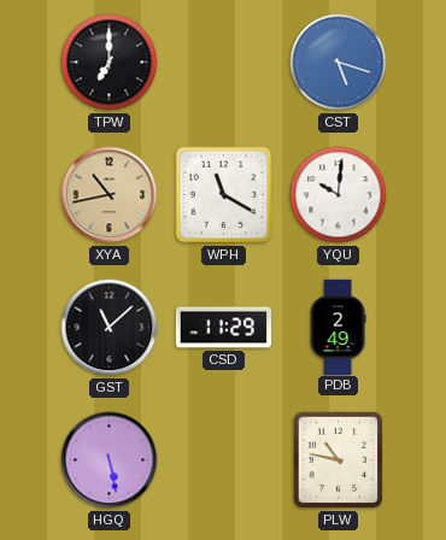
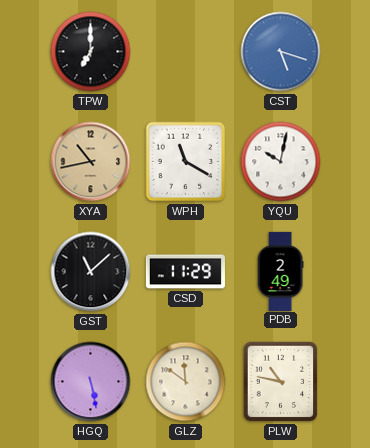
YQU: 10:01 -> 10:02 (281, 162)
GLZ: none -> 11:51 (186, 382)
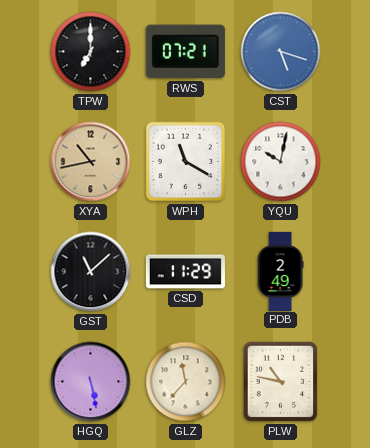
RWS: none -> 07:21 (185, 52)
GLZ: 11:51 -> 11:37 (186, 382)
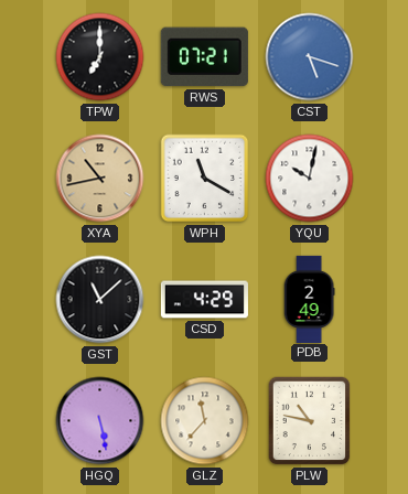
CSD: 11:29 -> 4:29 (204, 300)
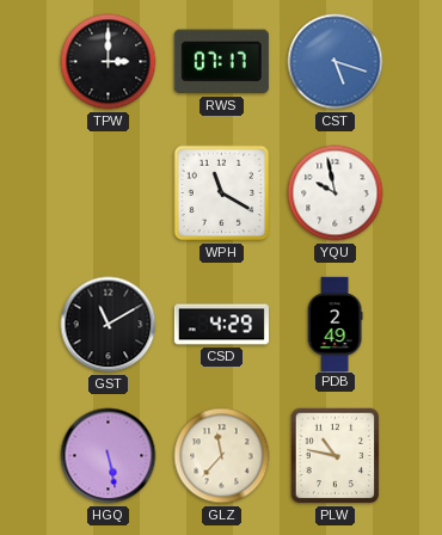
TPW: 7:00 -> 3:00 (109, 62)
RWS: 07:21 -> 07:17 (221, 62)
XYA: 10:43 -> none (100, 179)
YQU: 10:02 -> 9:58 (336, 193)
GST: 11:08 -> 11:10 (109, 325)
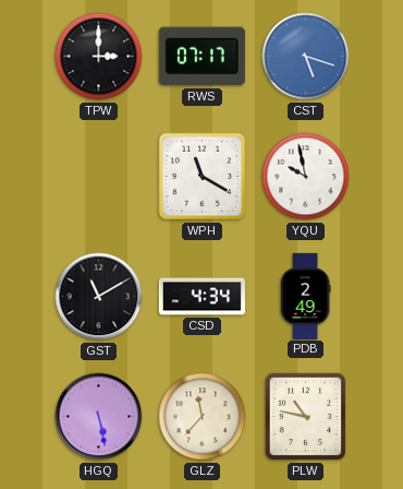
CSD: 4:29 -> 4:34 (201, 297)
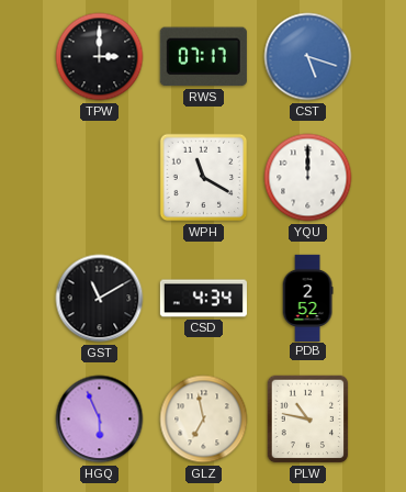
YQU: 9:58 -> 12:00 (308, 178)
PDB: 2:49 -> 2:52 (307, 298)
HGQ: 5:28 -> 5:56 (100, 420)
GLZ: 11:37 -> 6:58 (204, 420)
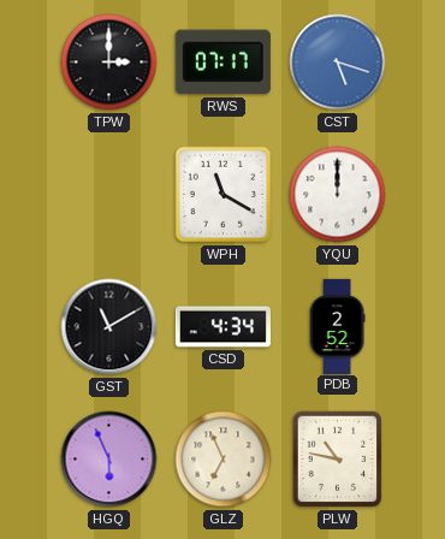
GLZ: 6:58 -> 6:56 (224, 460)
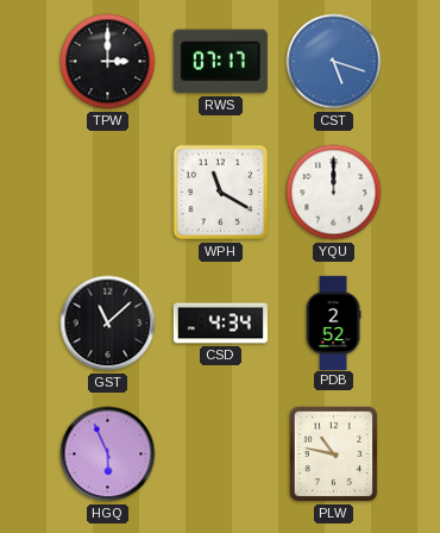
GST: 11:10 -> 11:08 (108, 324)
GLZ: 6:56 -> none (224, 460)
